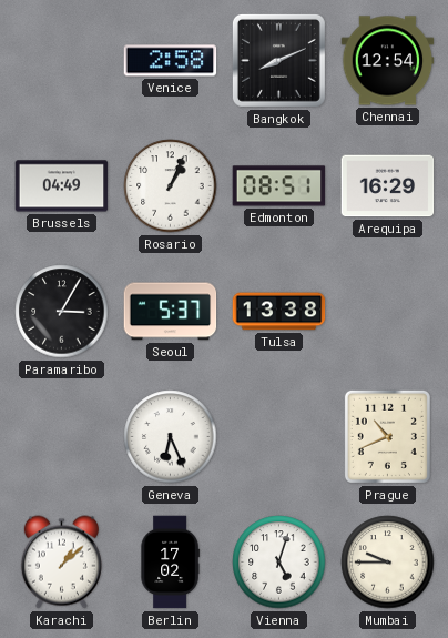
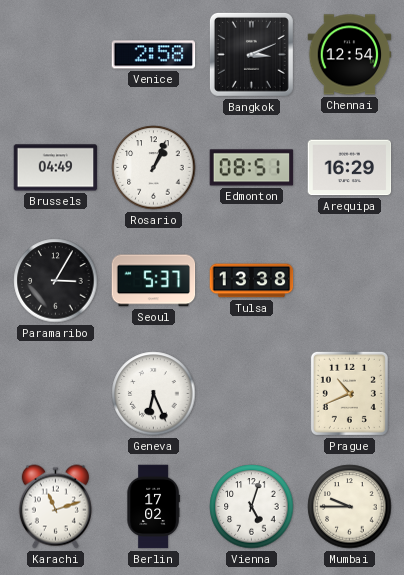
Bangkok: 8:11 -> 3:11 (251, 54)
Karachi: 1:08 -> 11:12 (55, 507)
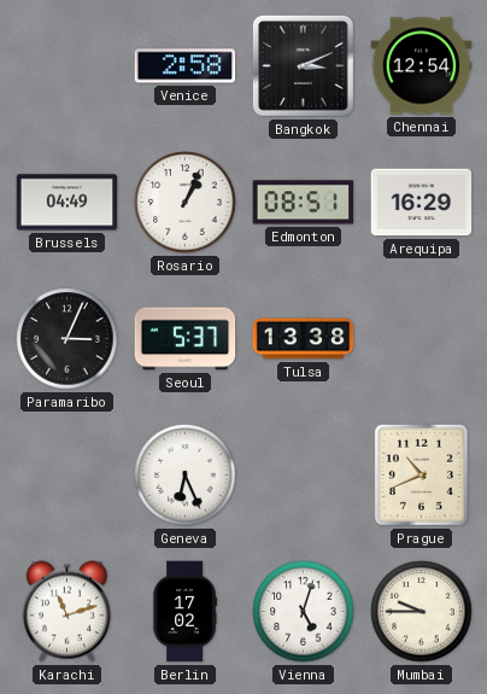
Paramaribo: 3:05 -> 3:04 (68, 339)
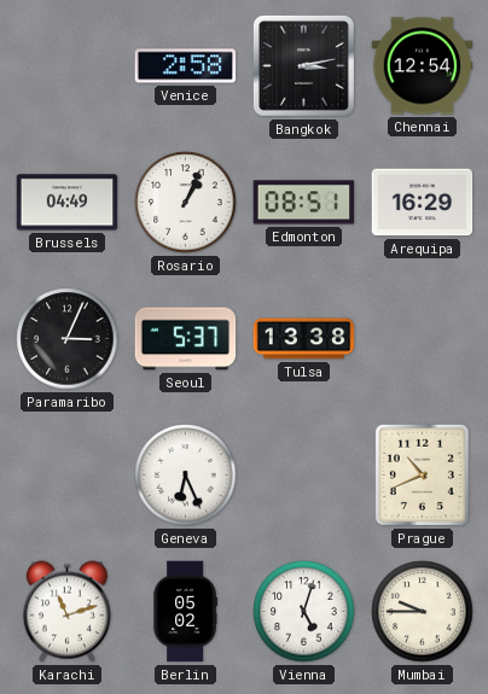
Bangkok: 3:11 -> 3:13 (303, 65)
Berlin: 17:02 -> 05:02 (185, 612)
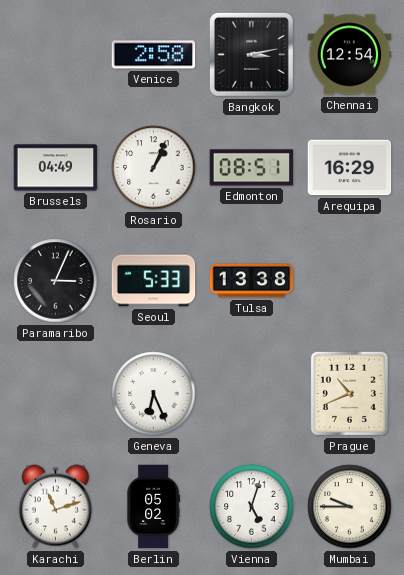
Seoul: 5:37 -> 5:33 (154, 281)
